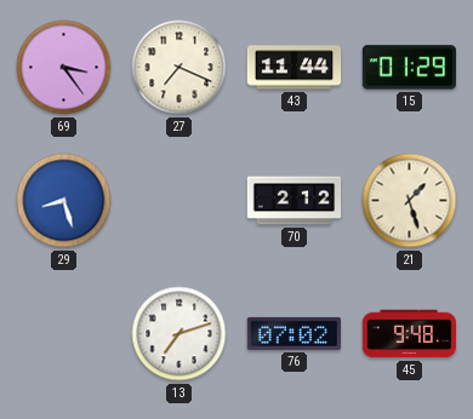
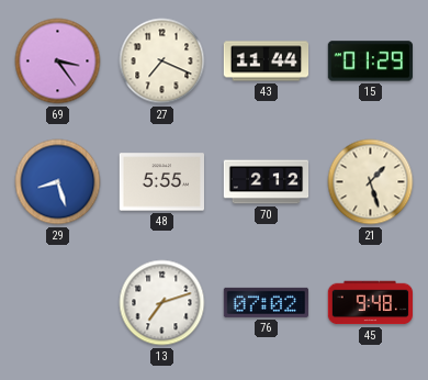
48: none -> 5:55 (161, 182)
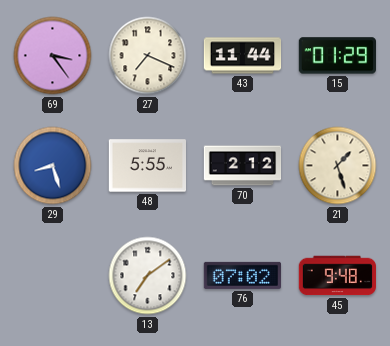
13: 7:12 -> 7:09 (148, 276)
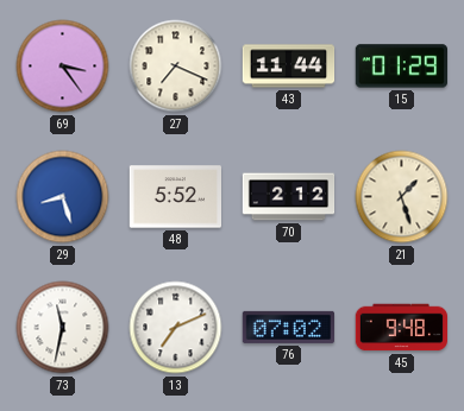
48: 5:55 -> 5:52 (175, 197)
73: none -> 11:32 (63, 328)
13: 7:09 -> 7:11 (176, 328)
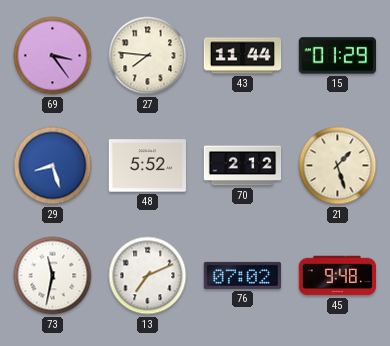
27: 7:19 -> 7:46 (148, 56)
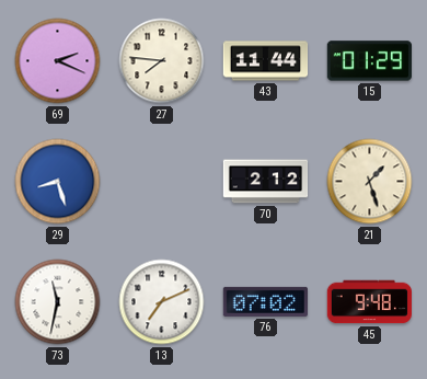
69: 3:24 -> 2:19 (58, 61)
48: 5:52 -> none (147, 166)
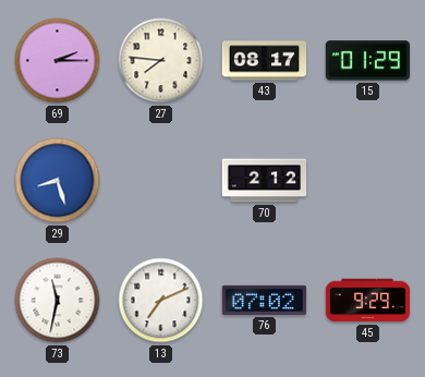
69: 2:19 -> 2:15 (58, 61)
43: 11:44 -> 08:17 (265, 61)
21: 1:27 -> none (370, 182)
45: 9:48 -> 9:29 (367, 301)
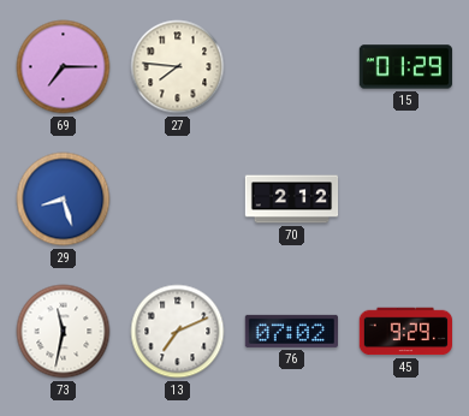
69: 2:15 -> 7:15 (64, 67)
43: 08:17 -> none (265, 61)
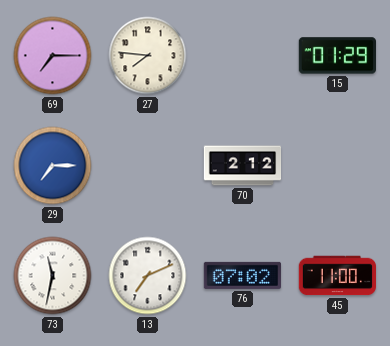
29: 8:27 -> 7:15 (53, 166)
45: 9:29 -> 11:00 (337, 276)
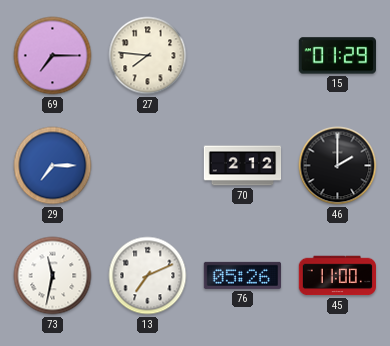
46: none -> 2:00 (338, 166)
76: 07:02 -> 05:26 (242, 275)
